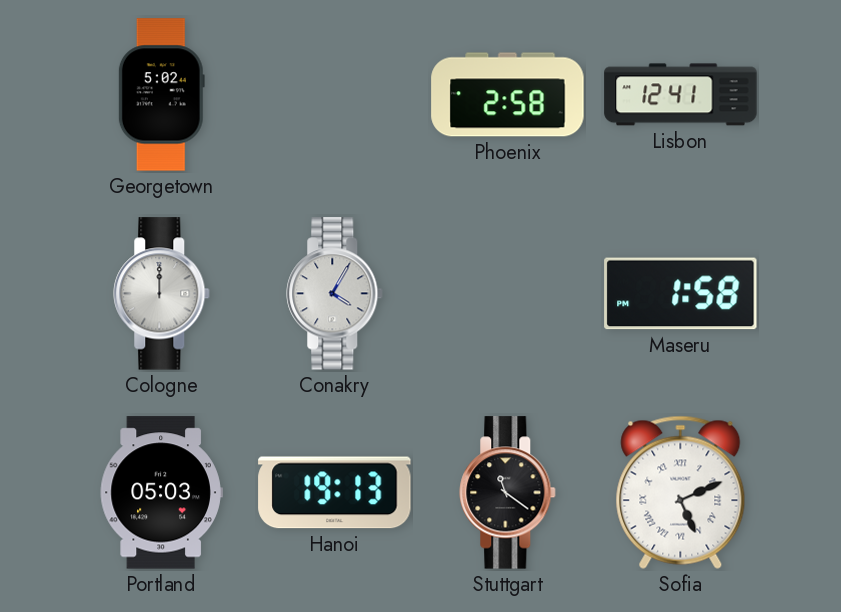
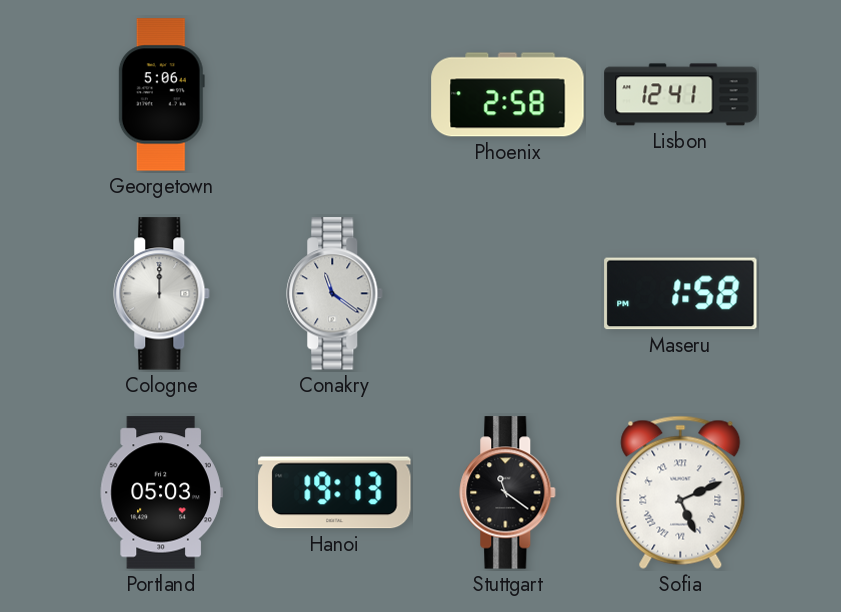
Georgetown: 5:02 -> 5:06 (161, 95)
Conakry: 4:05 -> 11:21 (335, 294)
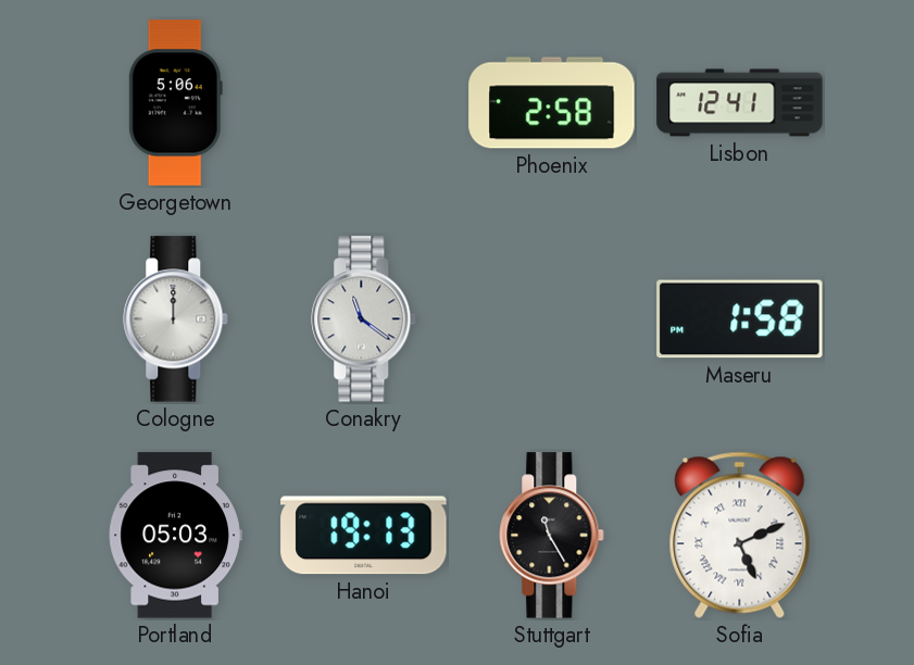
Stuttgart: 11:21 -> 11:25 (552, 536)
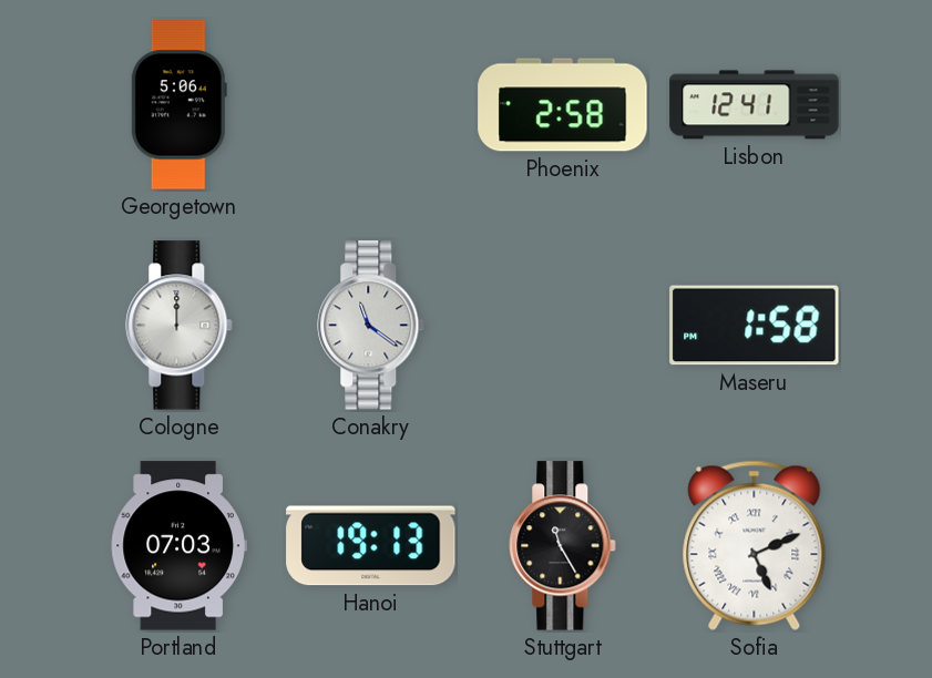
Portland: 05:03 -> 07:03 (178, 546)
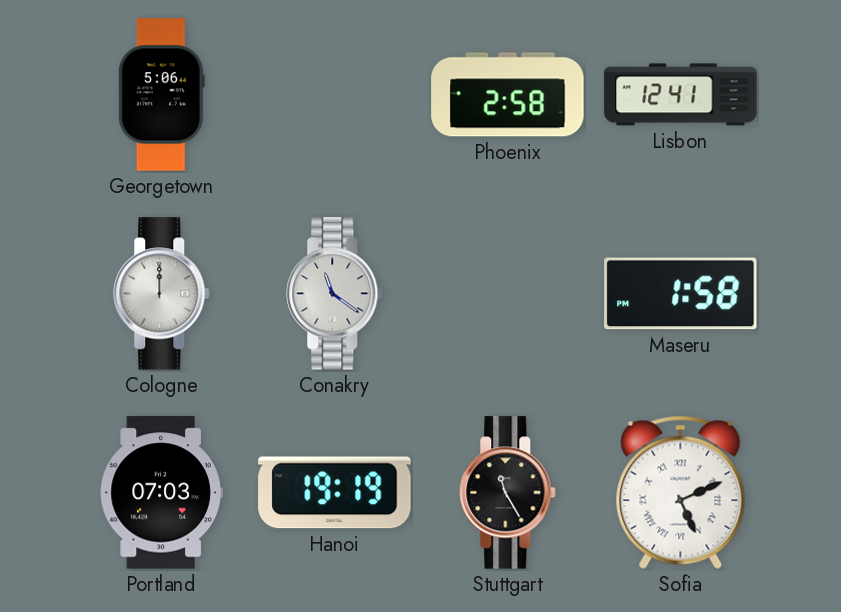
Hanoi: 19:13 -> 19:19 (335, 493)
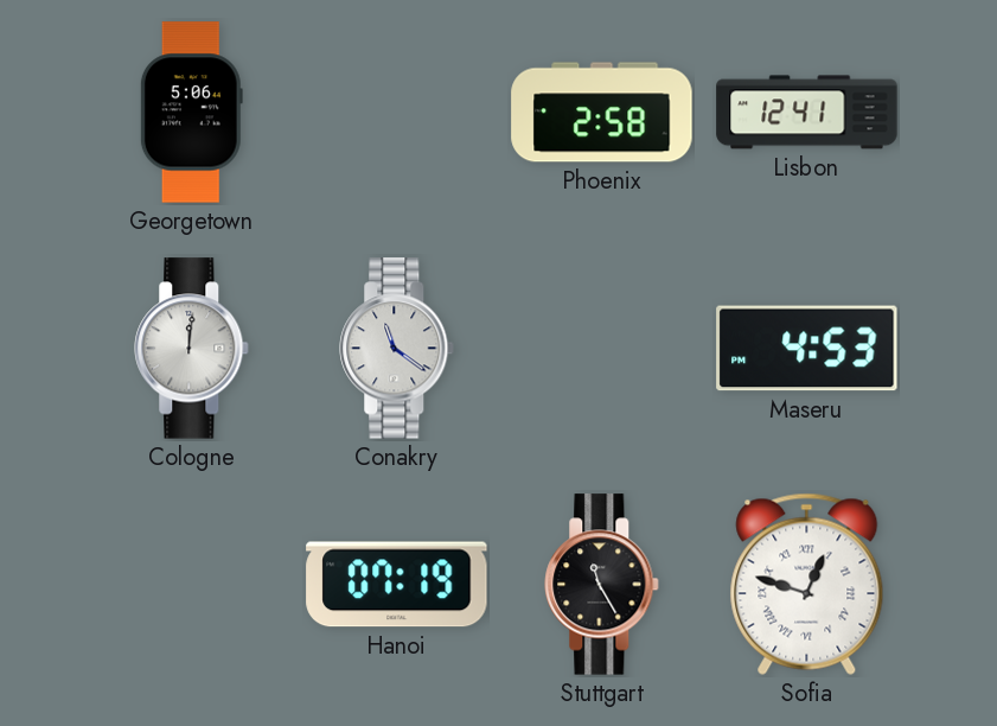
Cologne: 12:00 -> 12:01 (192, 349)
Maseru: 1:58 -> 4:53 (807, 349)
Portland: 07:03 -> none (161, 493)
Hanoi: 19:19 -> 07:19 (397, 585)
Sofia: 5:11 -> 12:48 (807, 584)
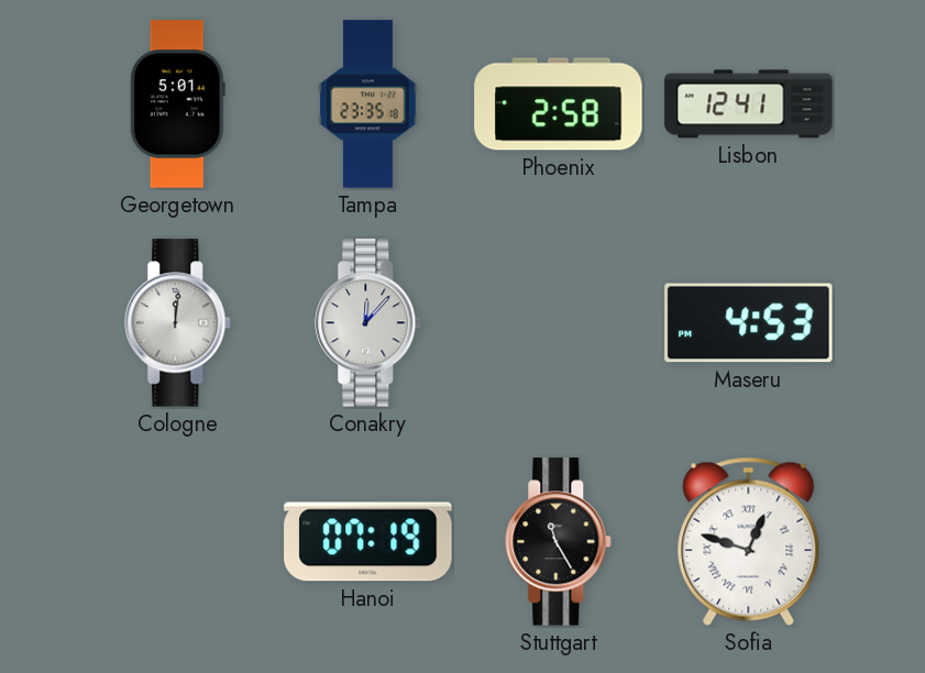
Georgetown: 5:06 -> 5:01 (177, 104)
Tampa: none -> 23:35 (368, 104)
Conakry: 11:21 -> 12:07 (368, 323)
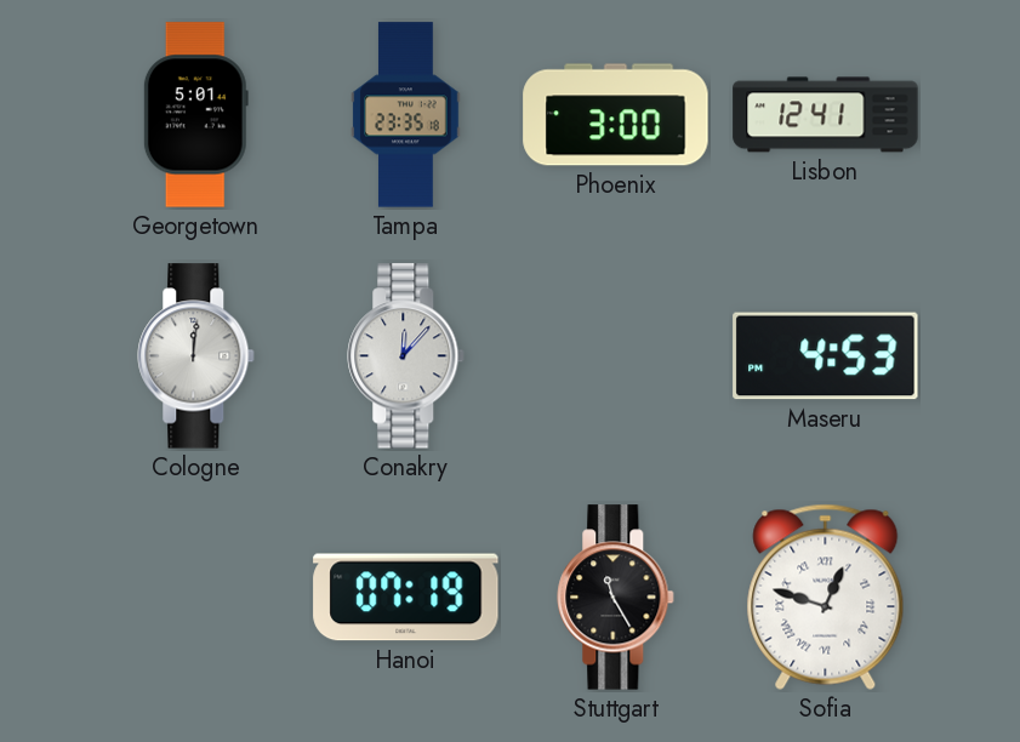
Phoenix: 2:58 -> 3:00 (616, 115)
